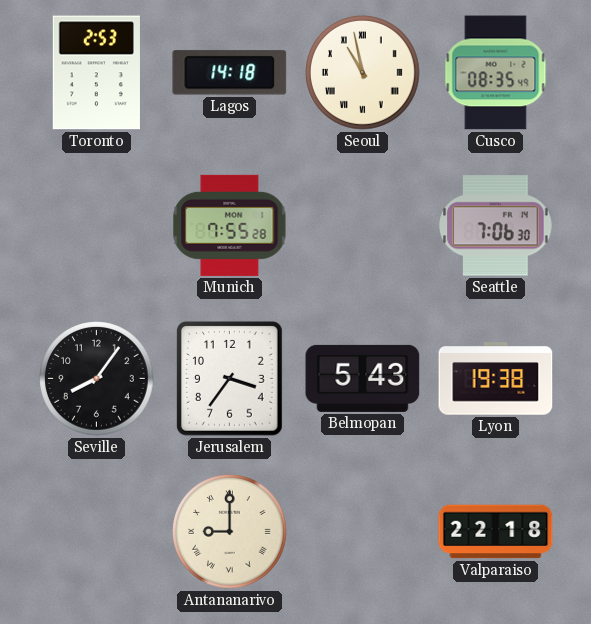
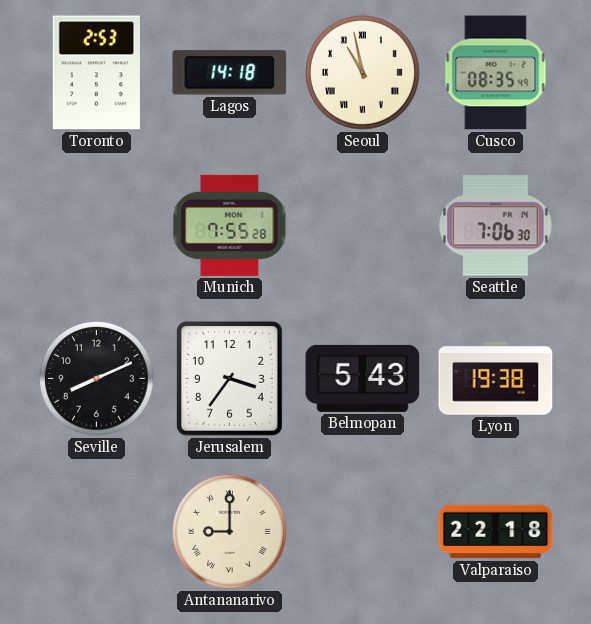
Seville: 8:06 -> 8:11 (97, 379)
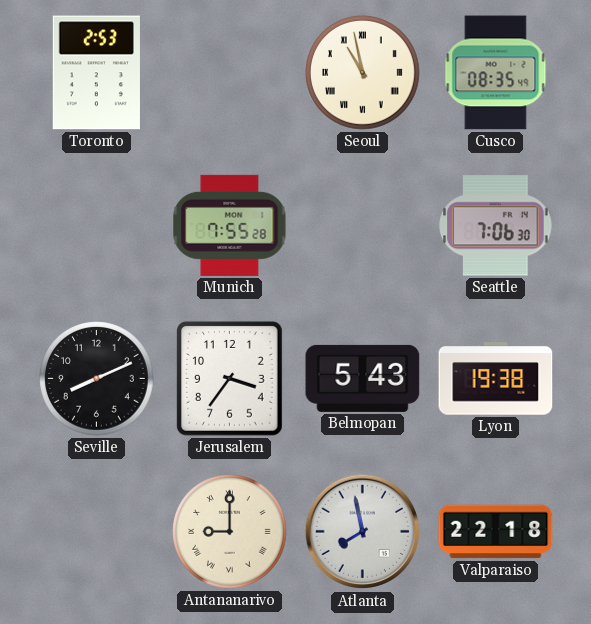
Lagos: 14:18 -> none (230, 73)
Atlanta: none -> 7:58 (363, 532)
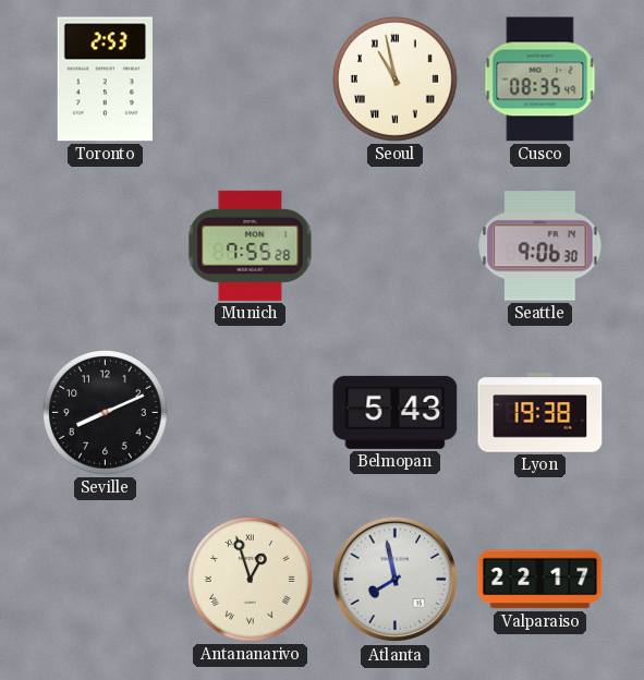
Seattle: 7:06 -> 9:06 (540, 246)
Jerusalem: 3:36 -> none (230, 379)
Antananarivo: 9:00 -> 12:57 (251, 580)
Valparaiso: 22:18 -> 22:17 (540, 580)
